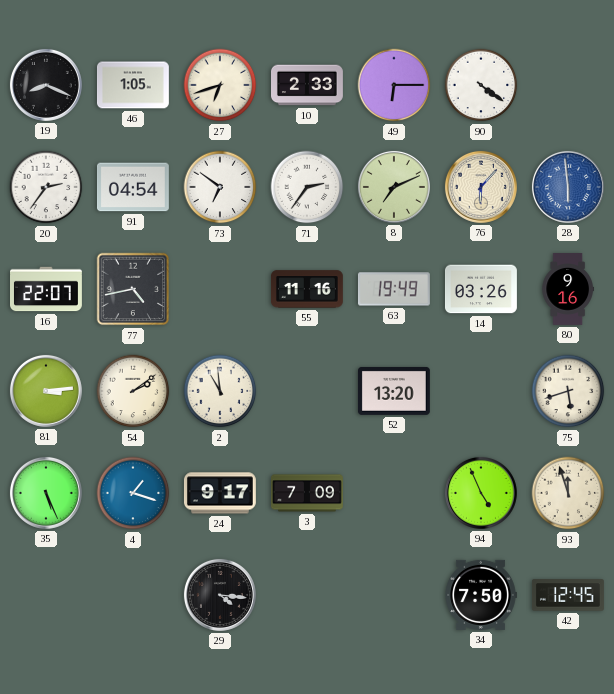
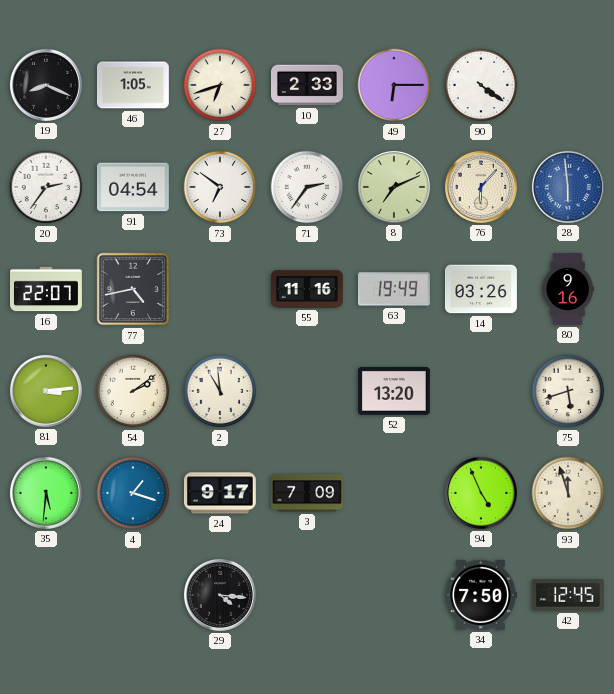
35: 5:26 -> 5:31 (46, 493)
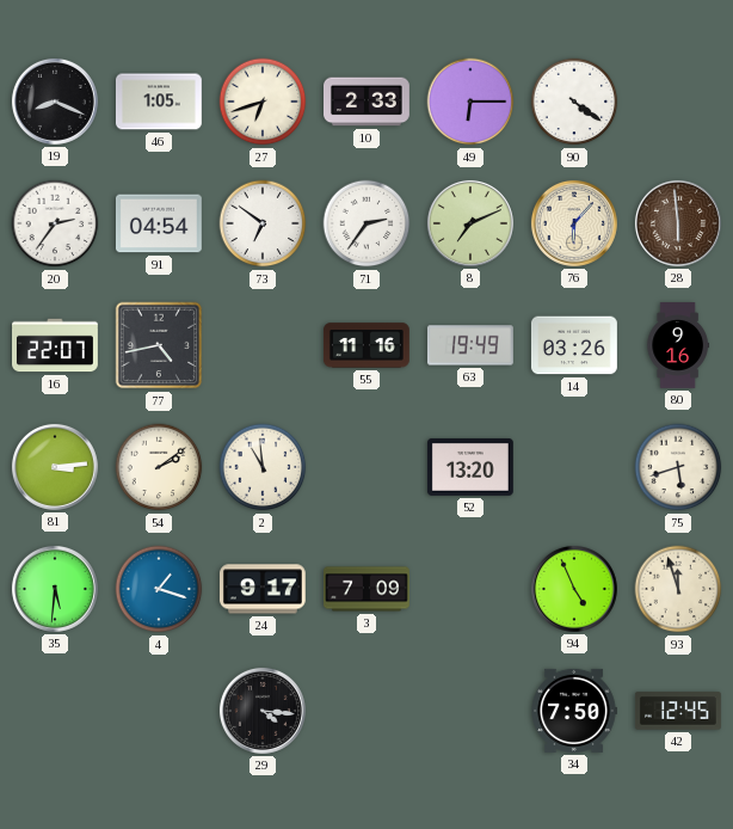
28 dial: blue -> brown (678, 223)
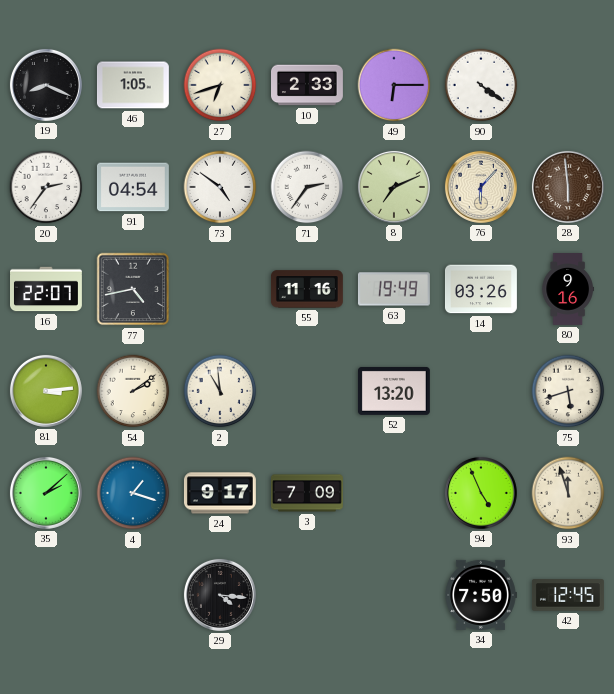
73: 6:51 -> 4:51 (220, 187)
35: 5:31 -> 2:08 (46, 493)
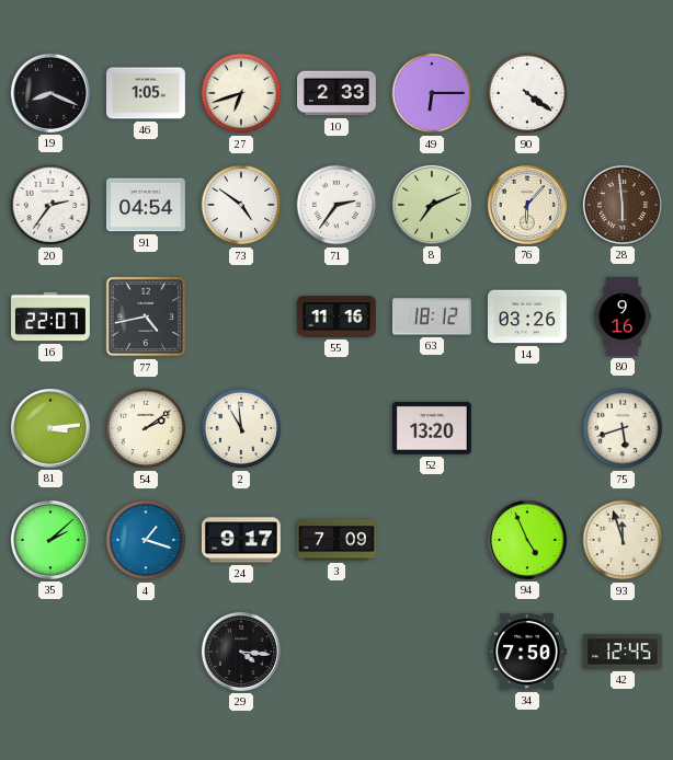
63: 19:49 -> 18:12 (432, 316)
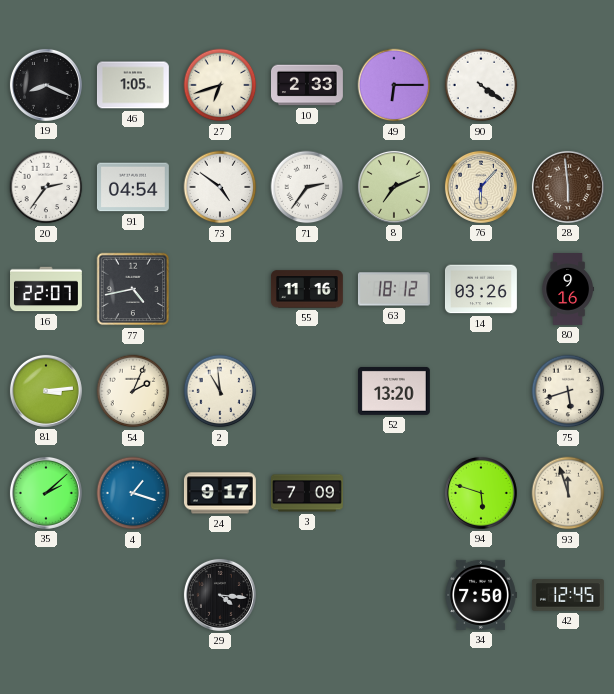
54: 2:09 -> 2:04 (133, 391)
94: 4:56 -> 5:48 (481, 493)
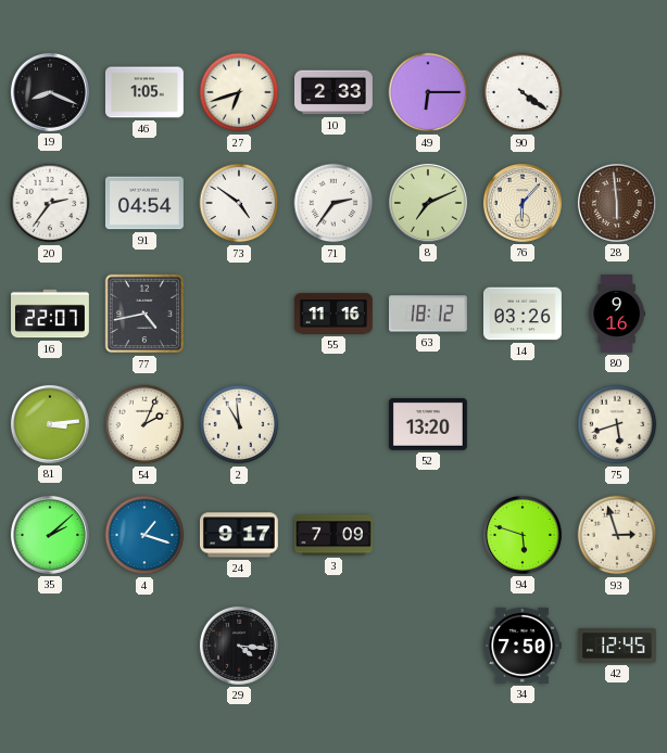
93: 11:57 -> 2:57 (617, 535)
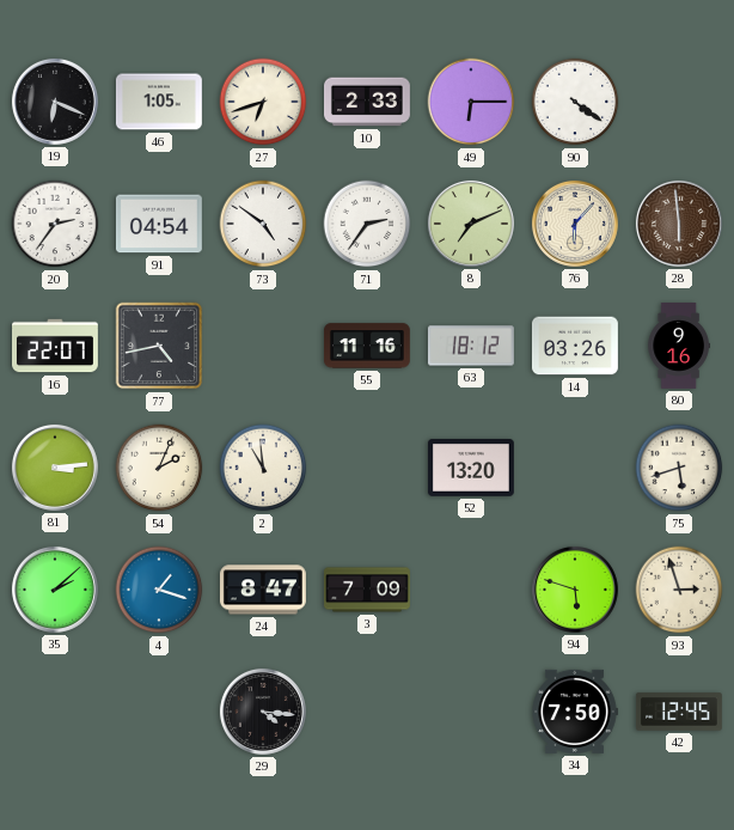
19: 8:19 -> 6:19 (55, 102)
24: 9:17 -> 8:47 (263, 590)
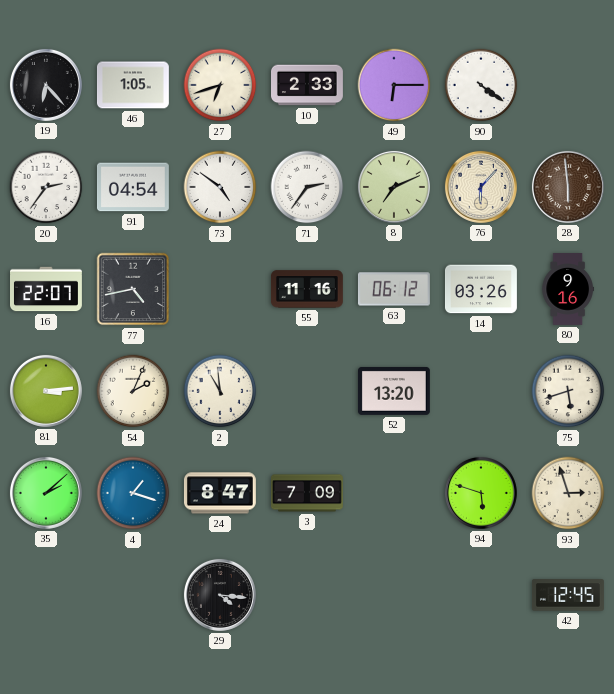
19: 6:19 -> 6:23 (46, 85)
63: 18:12 -> 06:12 (394, 289)
34: 7:50 -> none (575, 712)
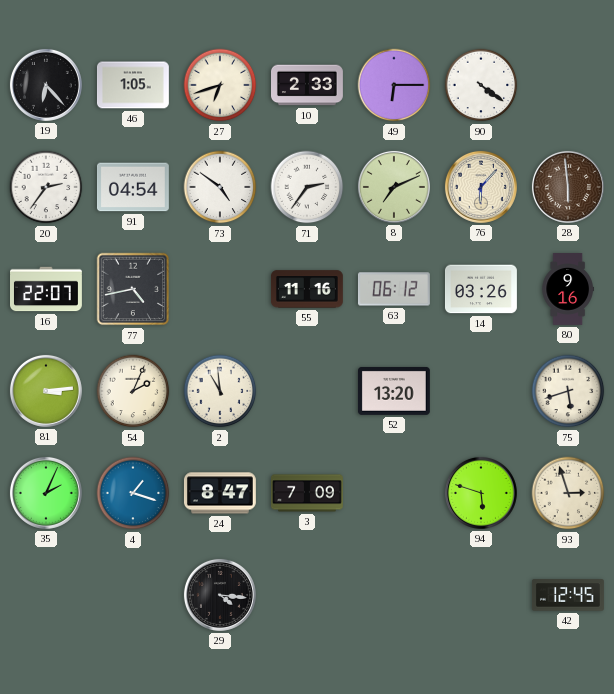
35: 2:08 -> 2:04 (46, 493)
